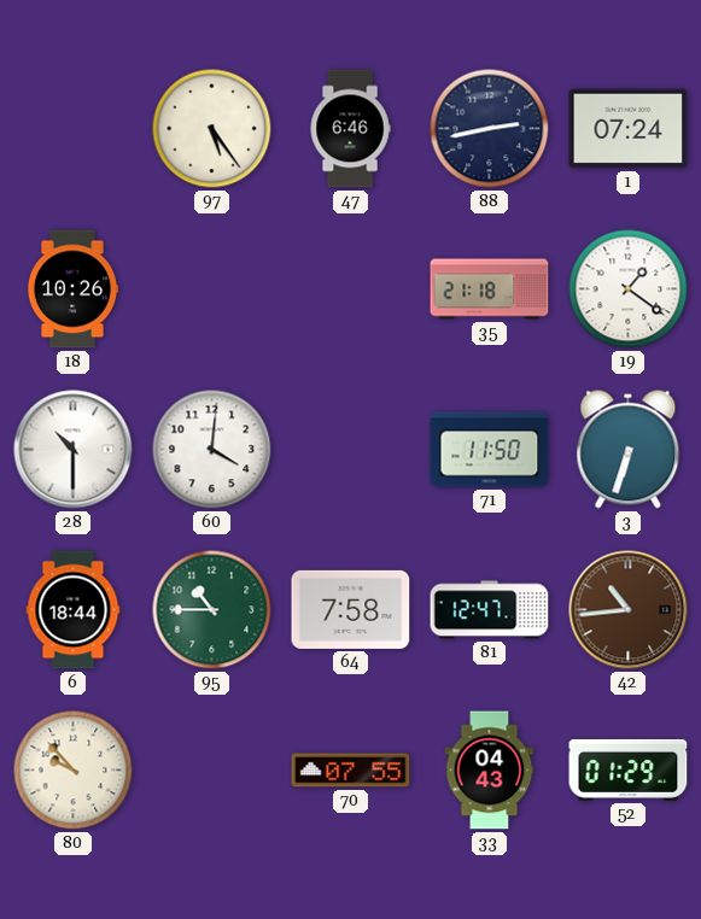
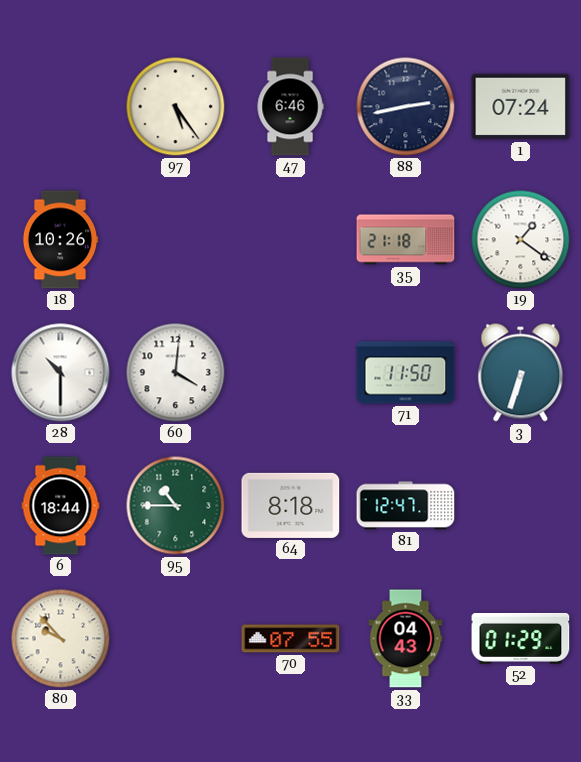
64: 7:58 -> 8:18 (291, 505)
42: 10:44 -> none (629, 610)
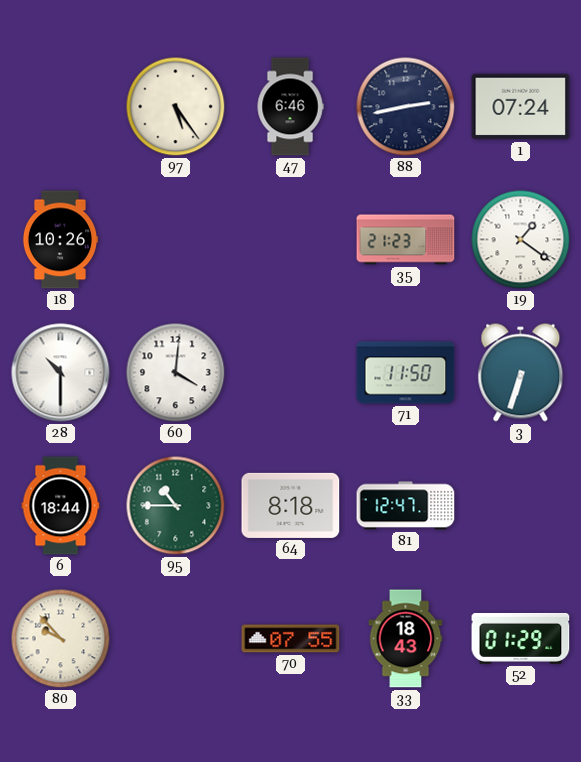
35: 21:18 -> 21:23 (406, 240)
33: 04:43 -> 18:43 (406, 639)
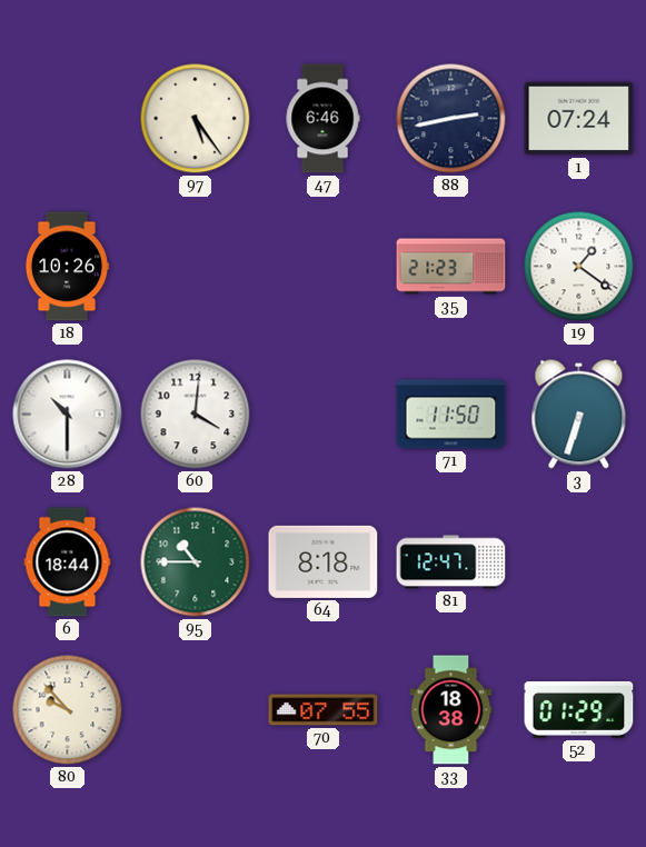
33: 18:43 -> 18:38 (451, 710)
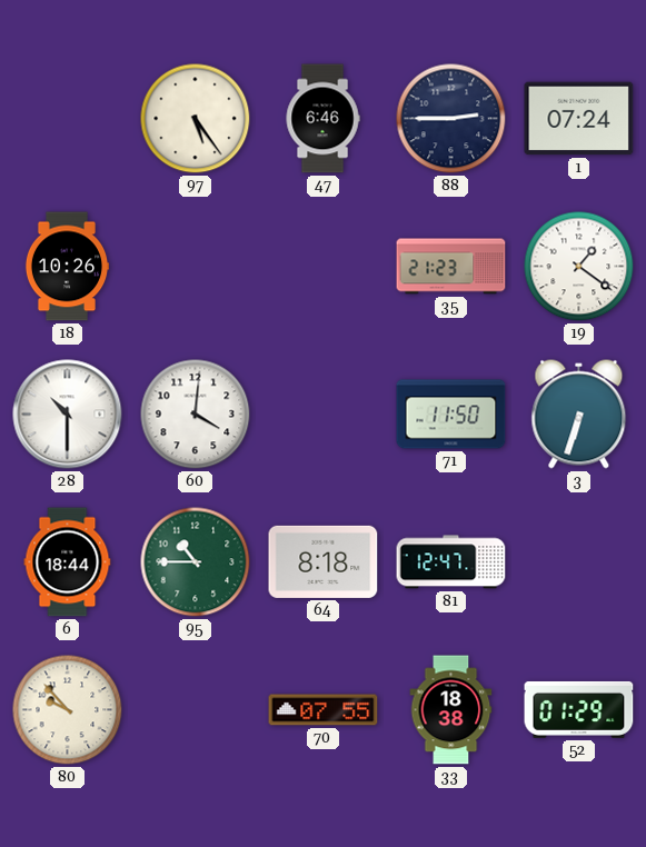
88: 2:43 -> 2:45 (451, 119)
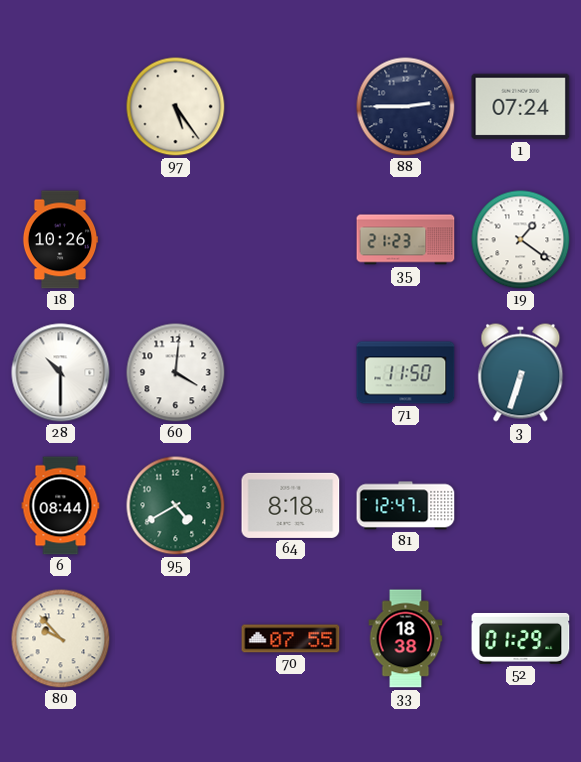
47: 6:46 -> none (322, 119)
6: 18:44 -> 08:44 (61, 506)
95: 10:45 -> 4:40 (176, 506)
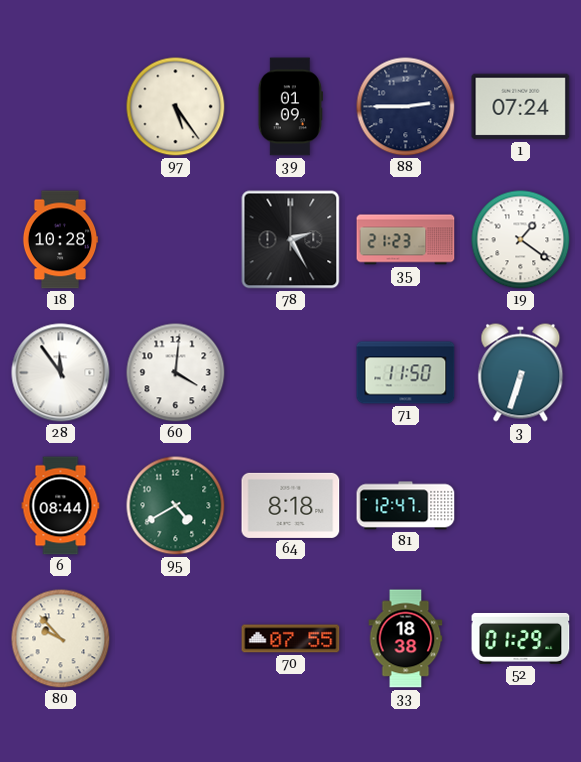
39: none -> 01:09 (290, 107)
18: 10:26 -> 10:28 (60, 240)
78: none -> 2:25 (291, 240)
28: 10:30 -> 11:54 (61, 373)
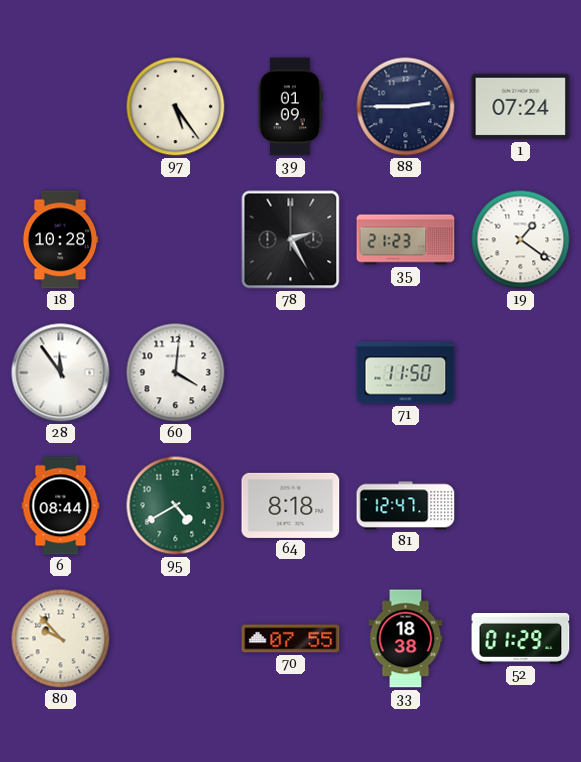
3: 6:33 -> none (521, 373)
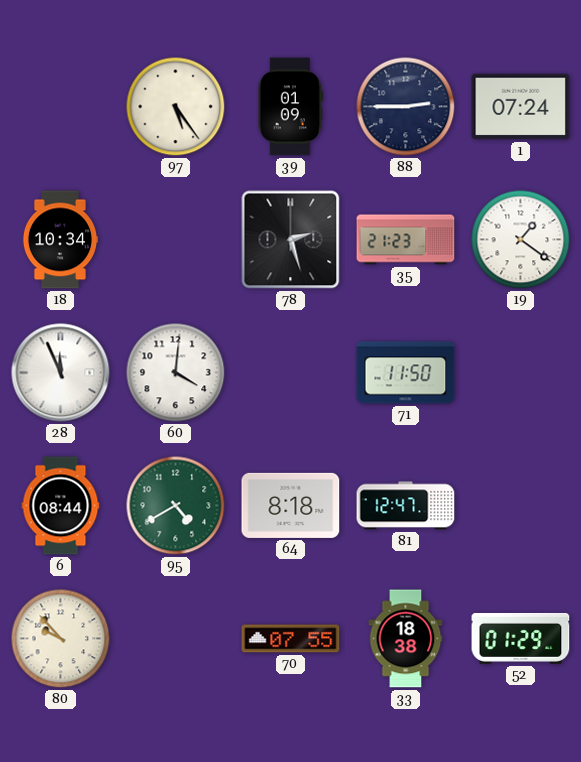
18: 10:28 -> 10:34 (60, 240)
78: 2:25 -> 2:27 (291, 240)
28: 11:54 -> 11:56 (61, 373)
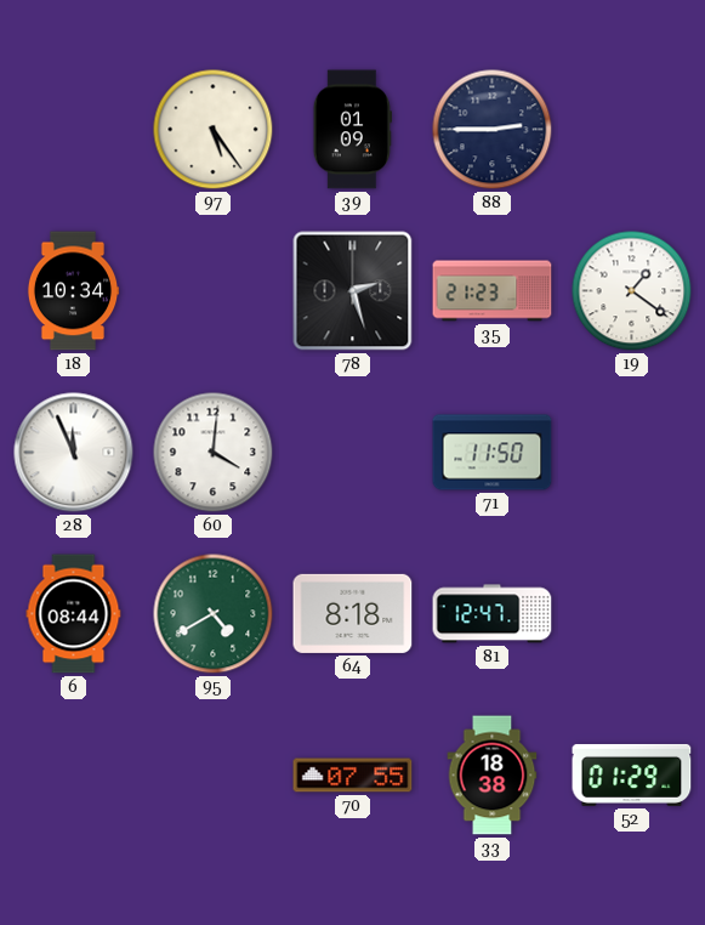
1: 07:24 -> none (521, 107)
80: 9:53 -> none (61, 639)
